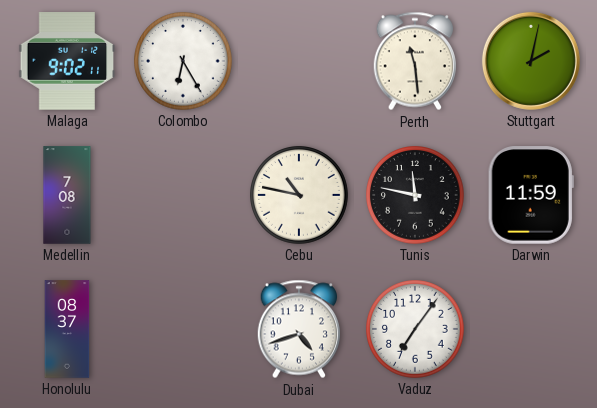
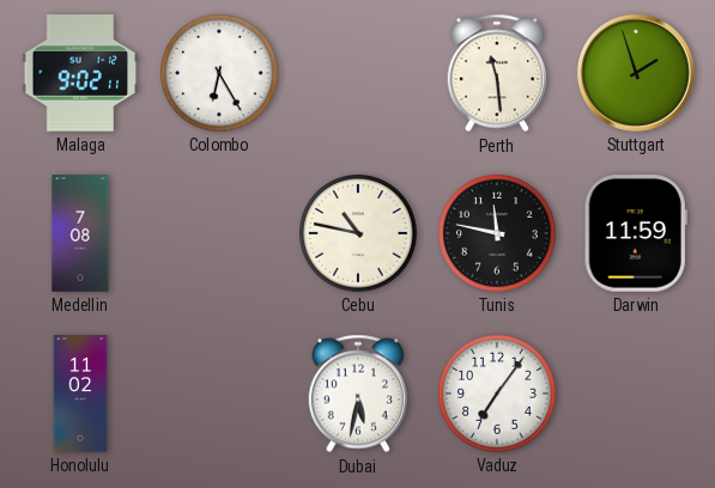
Stuttgart: 2:02 -> 1:57 (636, 73)
Honolulu: 08:37 -> 11:02 (80, 394)
Dubai: 4:42 -> 5:32 (358, 394)
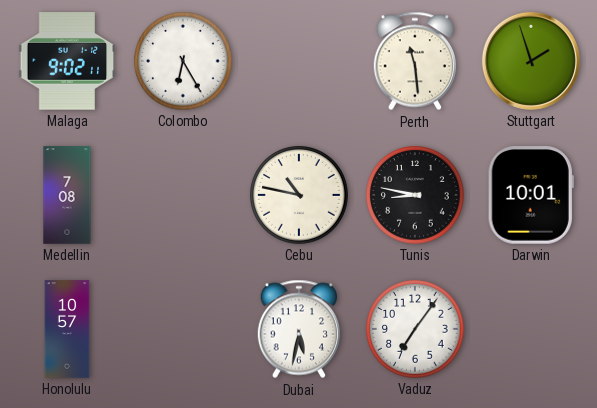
Tunis: 11:47 -> 8:47 (416, 196)
Darwin: 11:59 -> 10:01 (531, 195)
Honolulu: 11:02 -> 10:57 (67, 329)
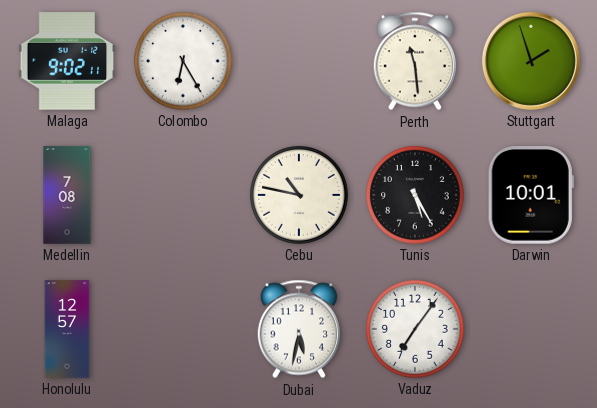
Tunis: 8:47 -> 5:25 (416, 196)
Honolulu: 10:57 -> 12:57 (67, 329)
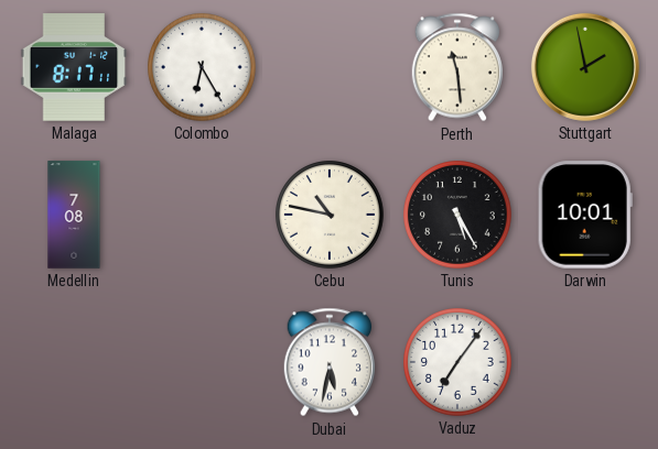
Malaga: 9:02 -> 8:17 (74, 67)
Stuttgart: 1:57 -> 1:58 (585, 67)
Honolulu: 12:57 -> none (67, 329)
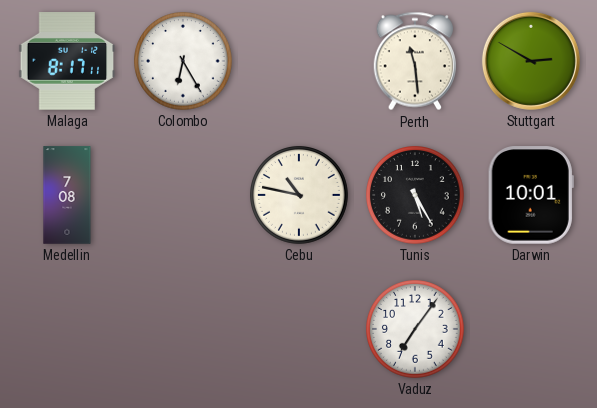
Stuttgart: 1:58 -> 2:50 (531, 61)
Dubai: 5:32 -> none (330, 362)
